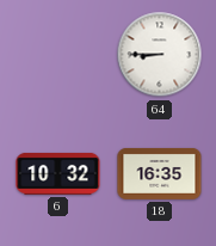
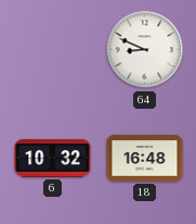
64: 8:45 -> 8:49 (145, 50)
18: 16:35 -> 16:48 (145, 158)
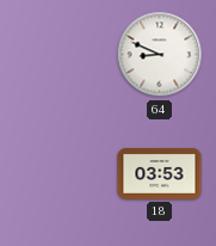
6: 10:32 -> none (53, 158)
18: 16:48 -> 03:53 (160, 173)
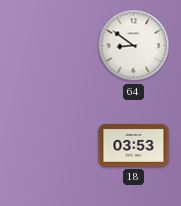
64: 8:49 -> 8:51 (134, 46)
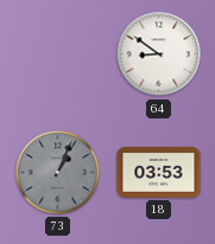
73: none -> 1:04 (58, 173)
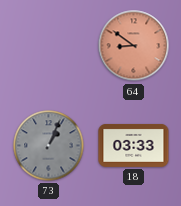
64 dial: white -> salmon (134, 46)
18: 03:53 -> 03:33 (134, 145)
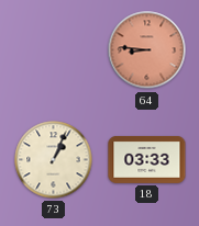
64: 8:51 -> 8:46 (147, 50)
73 dial: grey -> cream (54, 160)
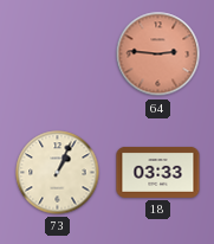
64: 8:46 -> 2:46 (158, 54)
